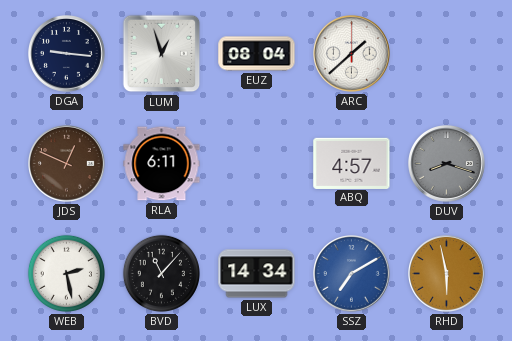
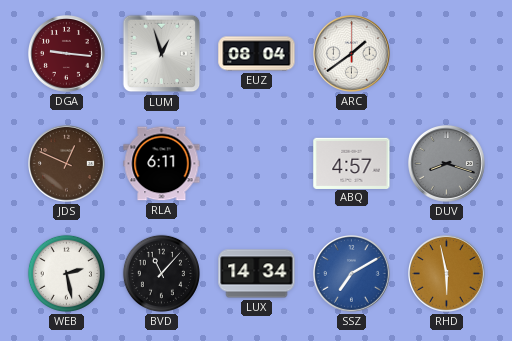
DGA dial: navy -> burgundy (67, 54)
ARC: 1:38 -> 1:39 (352, 54)
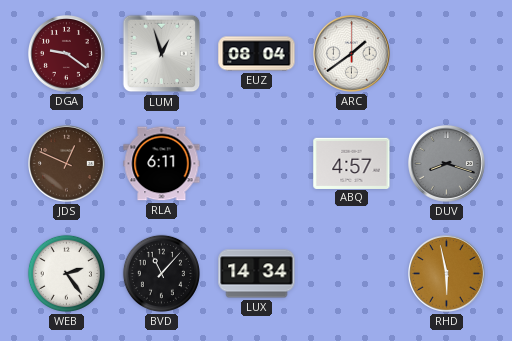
DGA: 9:16 -> 9:21 (67, 54)
WEB: 2:28 -> 2:24 (66, 273)
SSZ: 7:10 -> none (352, 274)
